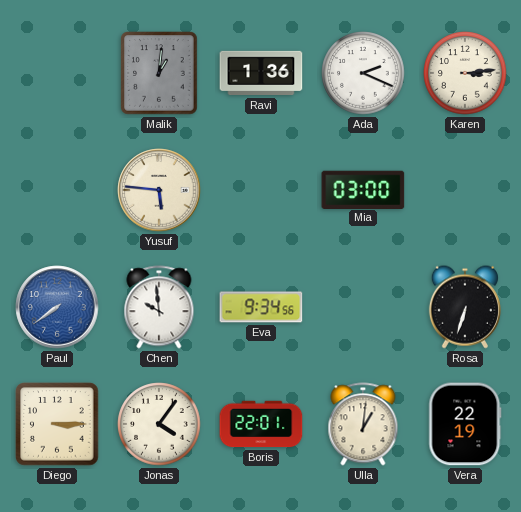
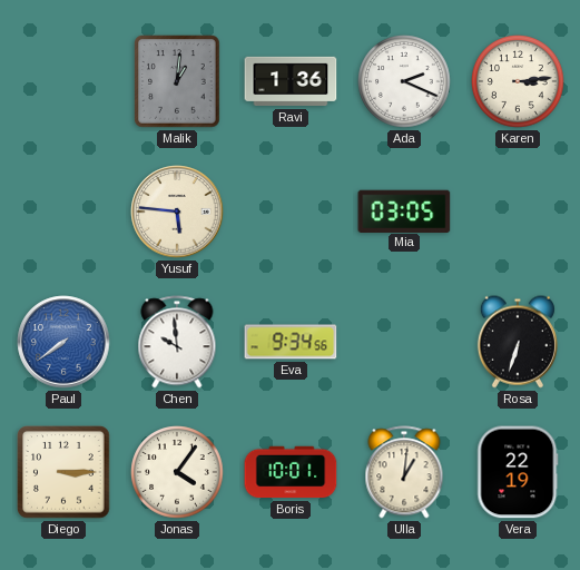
Mia: 03:00 -> 03:05 (404, 210)
Boris: 22:01 -> 10:01 (291, 472)
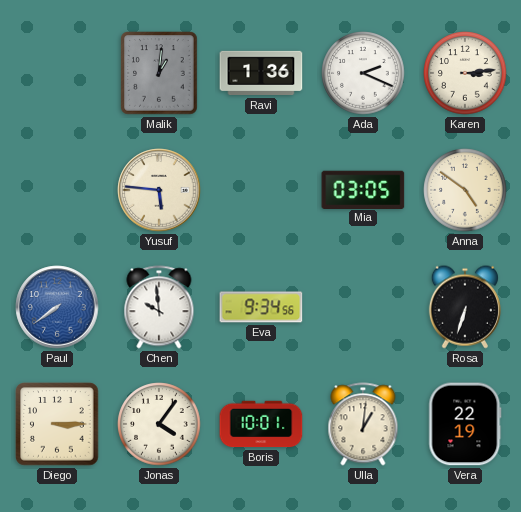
Anna: none -> 4:51 (465, 190)
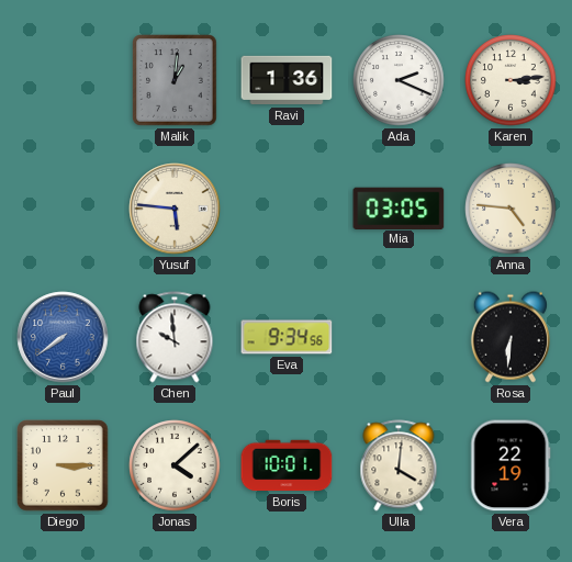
Anna: 4:51 -> 4:46 (511, 209)
Rosa: 6:33 -> 6:31 (511, 337)
Jonas: 4:06 -> 4:08 (175, 465)
Ulla: 1:01 -> 4:01 (399, 465)
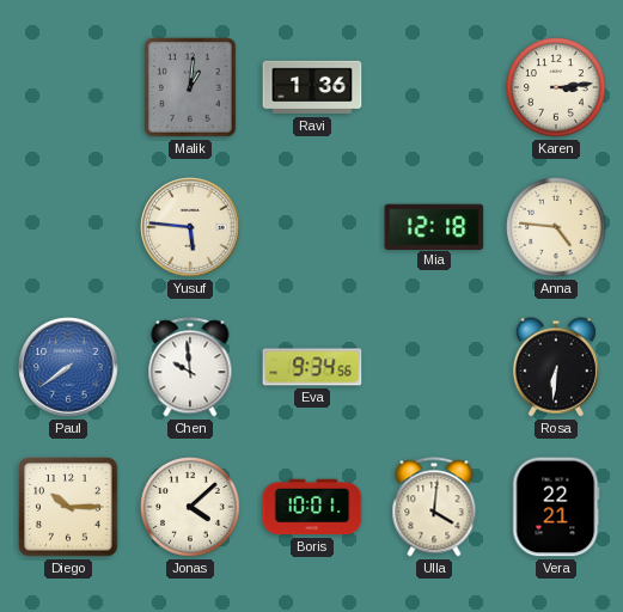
Ada: 2:19 -> none (399, 80)
Mia: 03:05 -> 12:18 (434, 226)
Diego: 3:15 -> 10:15 (68, 507)
Vera: 22:19 -> 22:21 (556, 507)
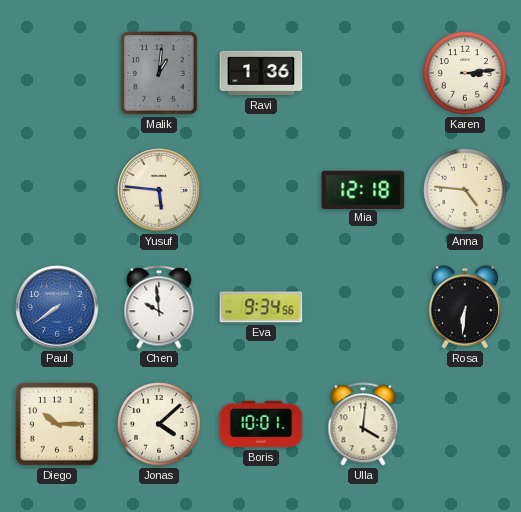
Vera: 22:21 -> none (556, 507)
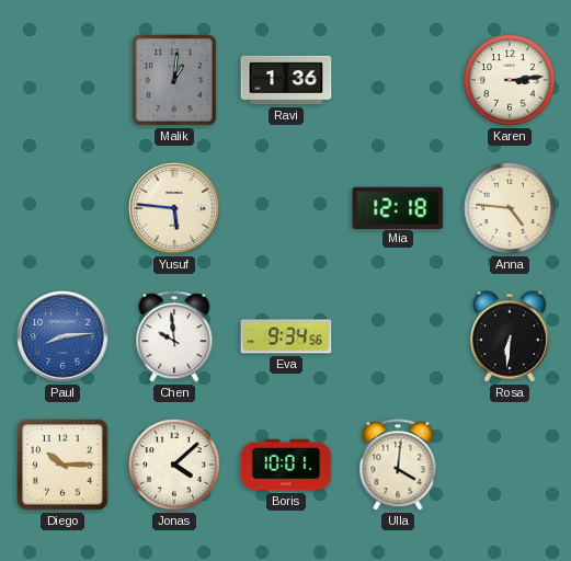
Paul: 7:39 -> 8:14 (62, 336)
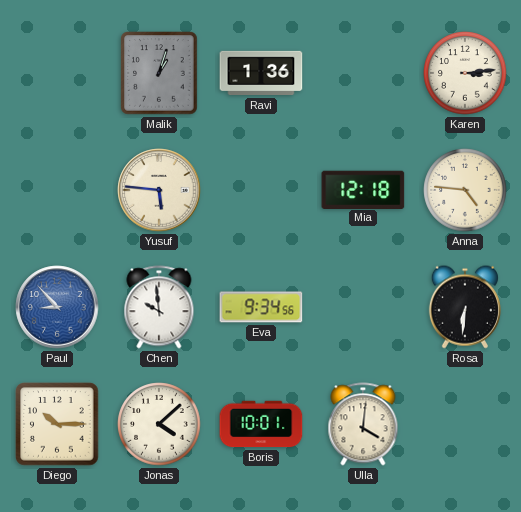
Malik: 1:01 -> 1:03 (159, 73)
Paul: 8:14 -> 8:53 (57, 307)
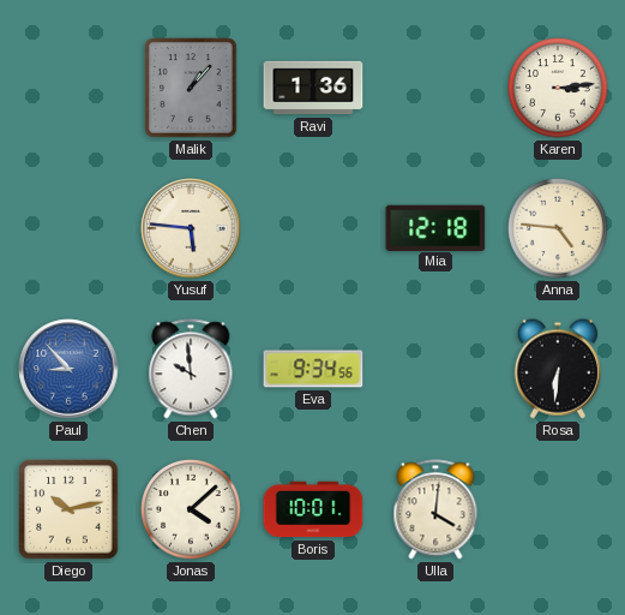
Malik: 1:03 -> 1:07 (191, 88)
Diego: 10:15 -> 10:13 (68, 509)
